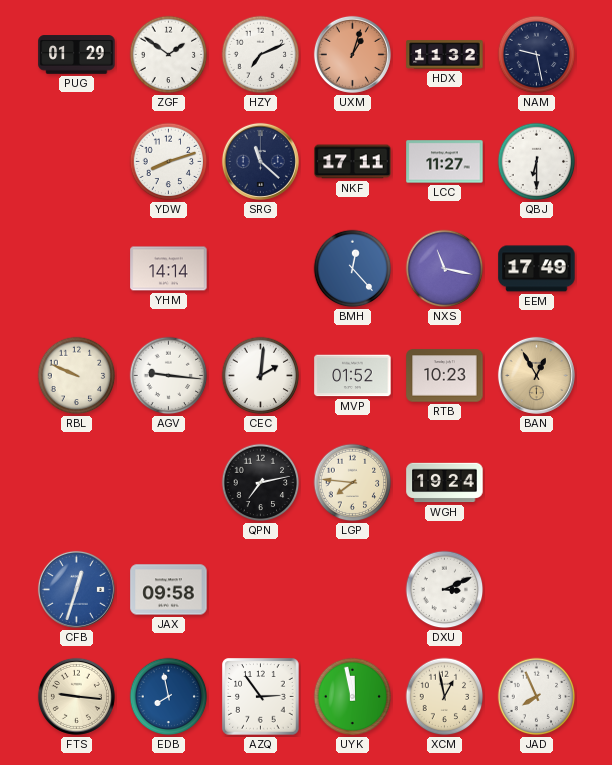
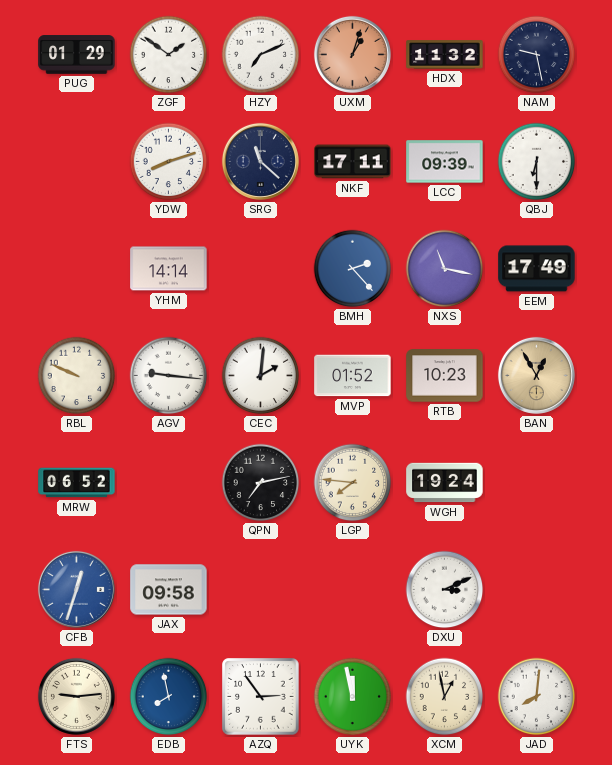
LCC: 11:27 -> 09:39 (445, 162)
BMH: 12:23 -> 2:23 (353, 269)
MRW: none -> 06:52 (77, 483)
FTS: 9:16 -> 9:14 (76, 696)
JAD: 7:56 -> 8:01 (537, 697)
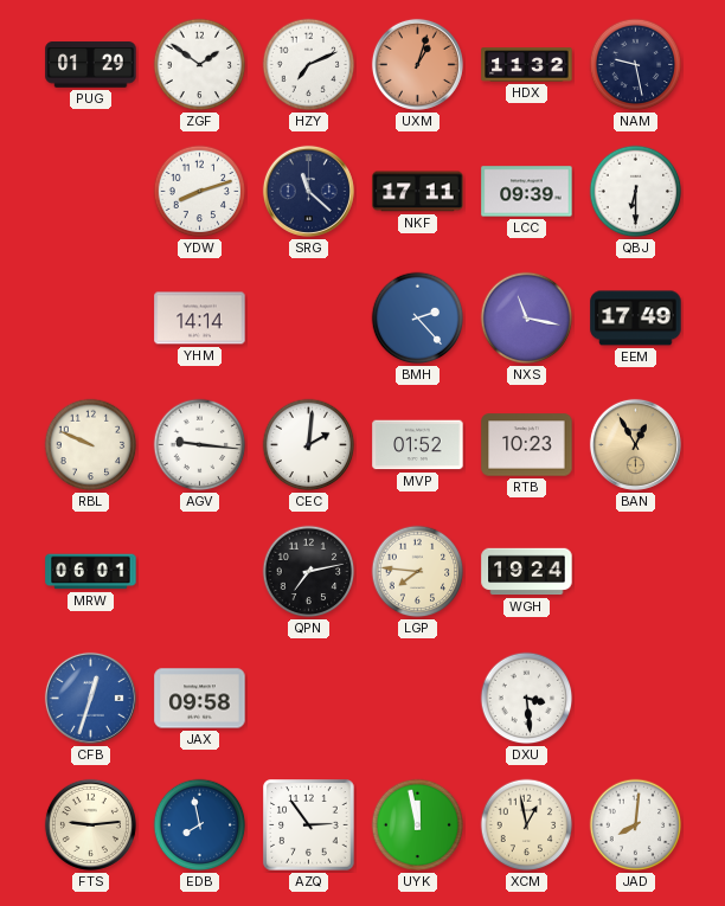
MRW: 06:52 -> 06:01 (91, 572)
DXU: 3:11 -> 3:29 (527, 699)
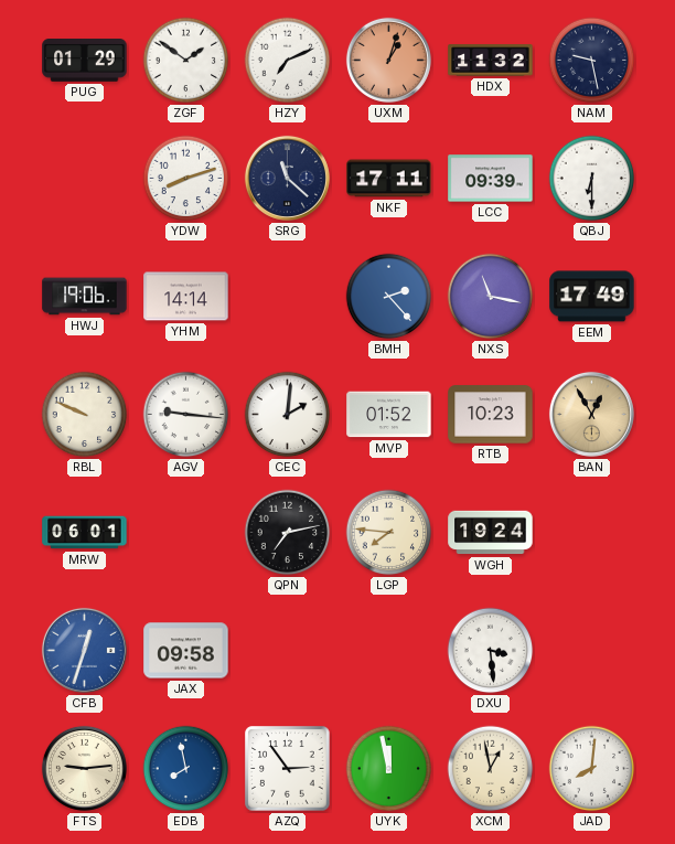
HWJ: none -> 19:06 (85, 297)
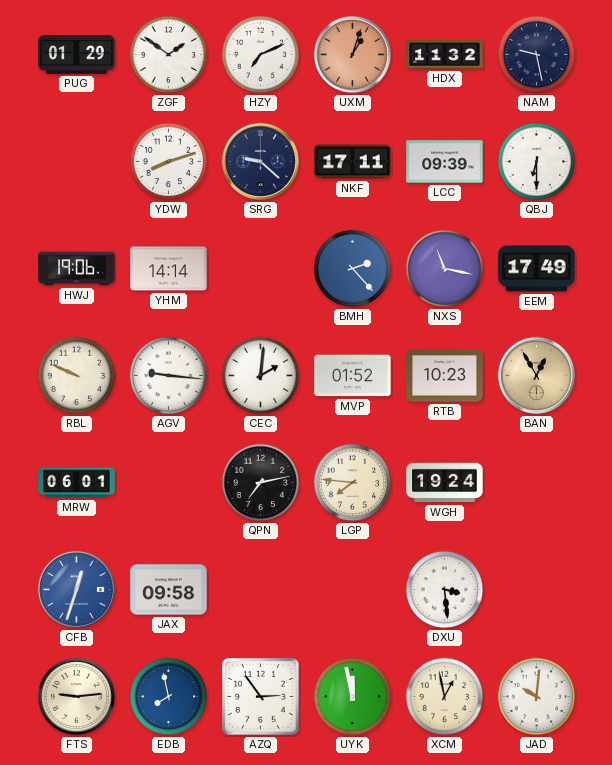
SRG: 11:22 -> 9:22 (260, 161)
JAD: 8:01 -> 10:01 (537, 697)
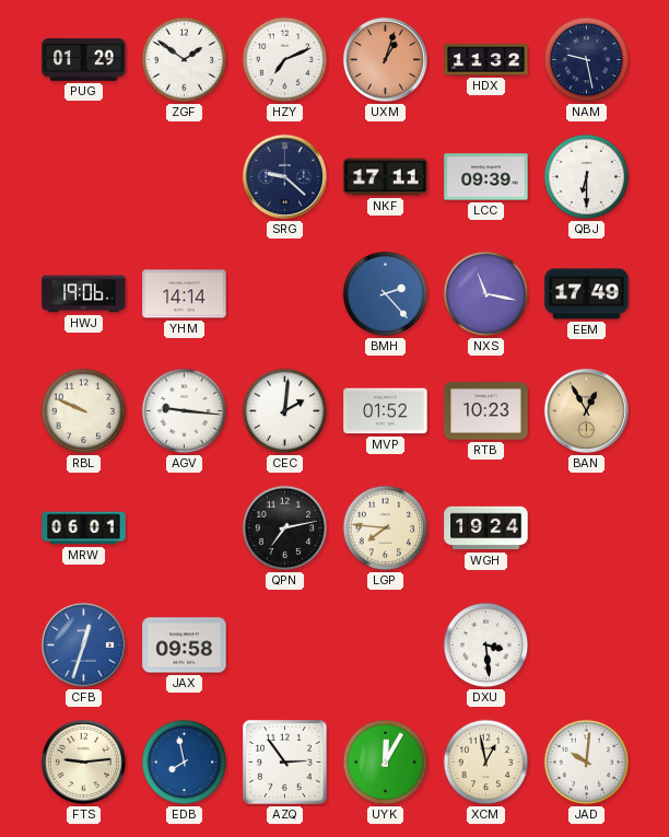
YDW: 8:12 -> none (169, 162)
UYK: 11:58 -> 12:05 (386, 763)
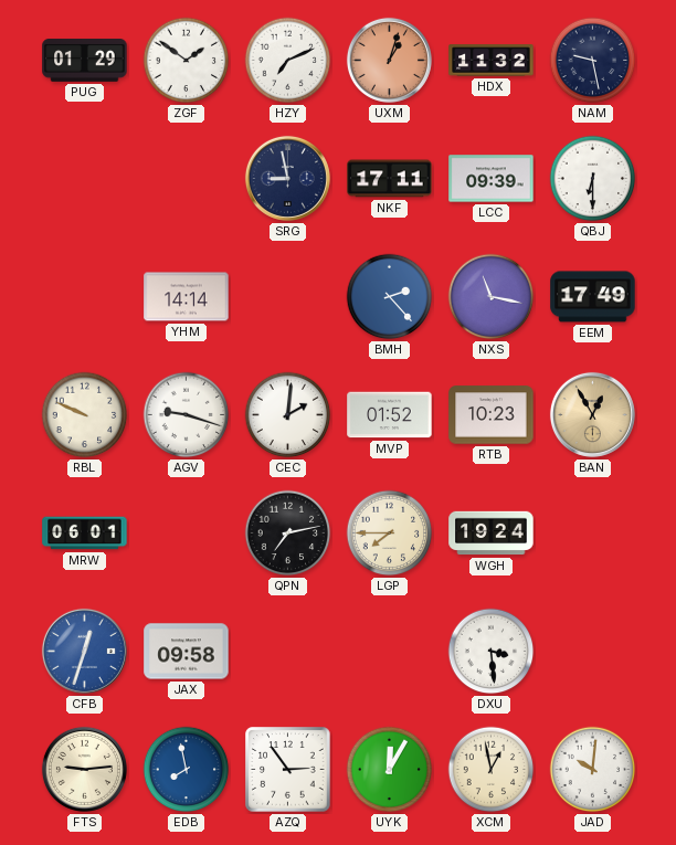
SRG: 9:22 -> 8:58 (287, 178)
HWJ: 19:06 -> none (84, 294)
AGV: 9:16 -> 9:18 (187, 415)
LGP: 7:46 -> 7:45 (390, 534)
